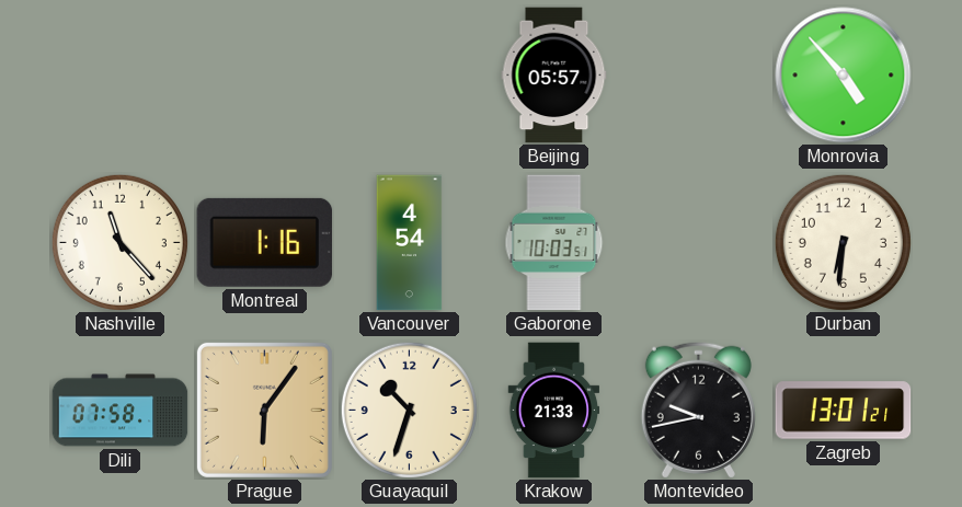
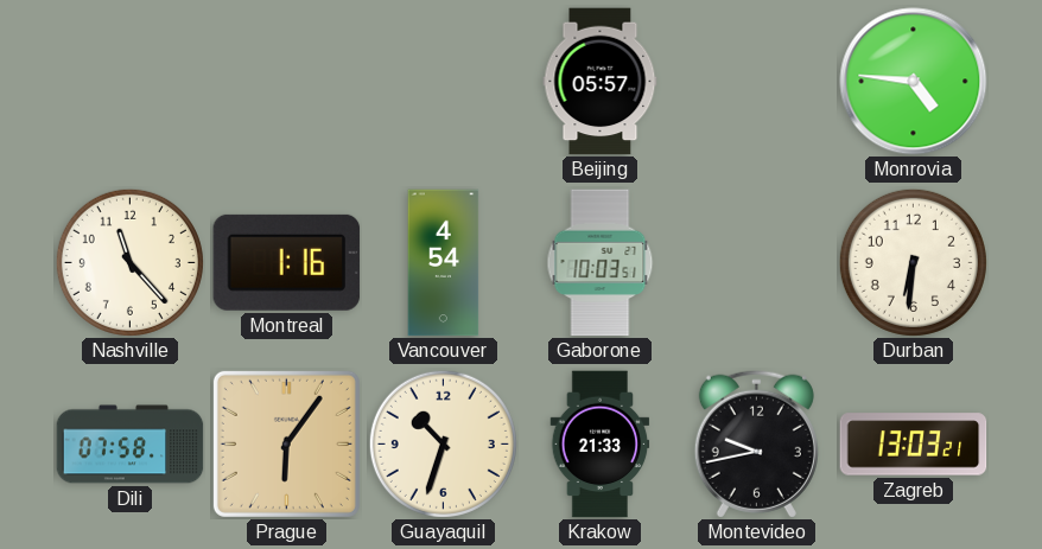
Monrovia: 4:53 -> 4:46 (914, 82)
Zagreb: 13:01 -> 13:03 (914, 445)
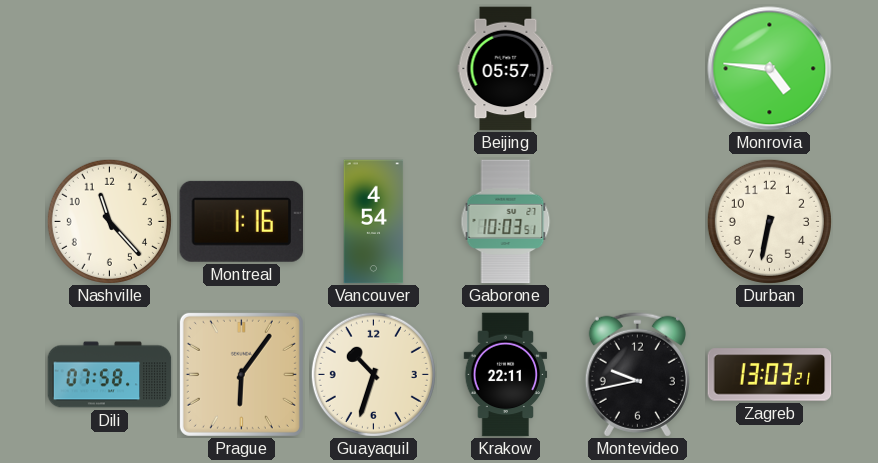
Durban: 6:31 -> 6:32 (769, 221)
Krakow: 21:33 -> 22:11 (506, 375)
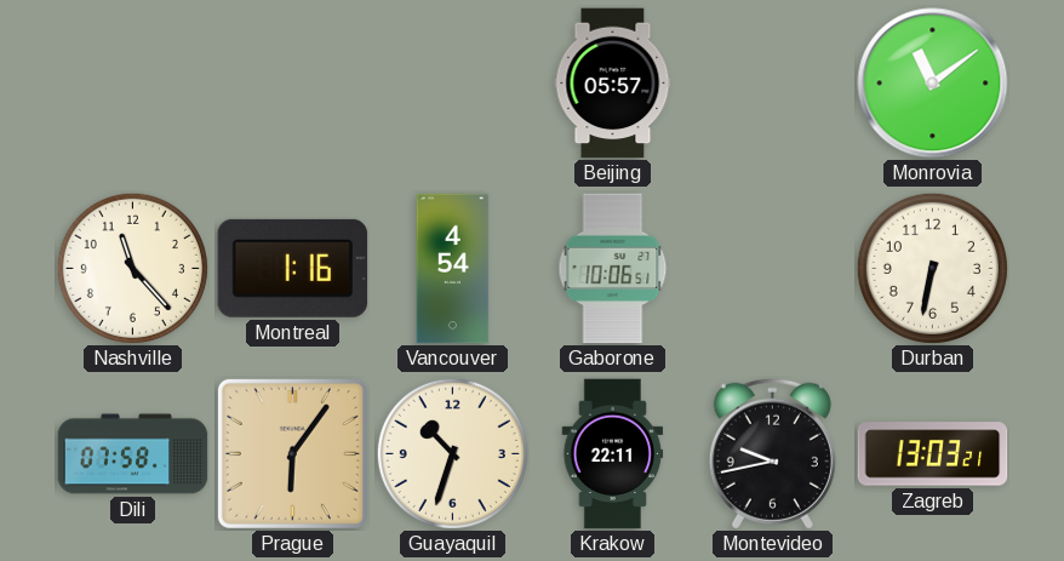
Monrovia: 4:46 -> 11:09 (933, 84)
Gaborone: 10:03 -> 10:06 (613, 269)
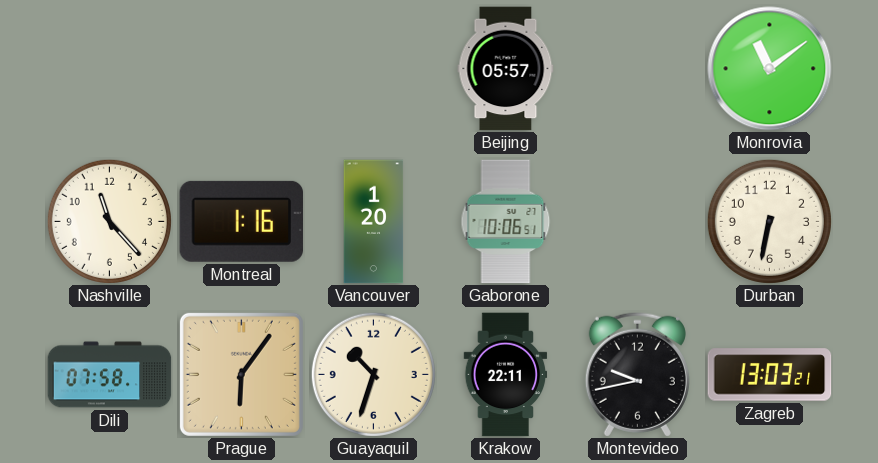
Vancouver: 4:54 -> 1:20 (374, 222)
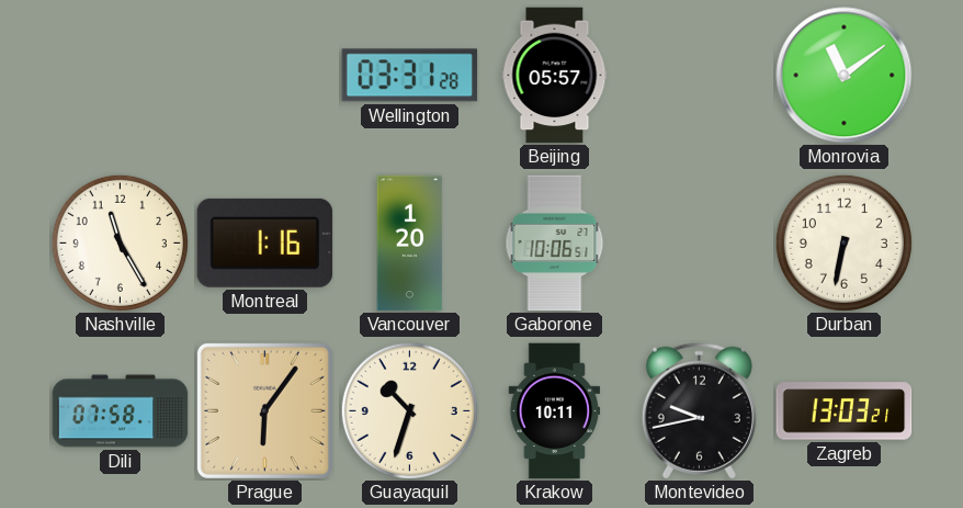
Wellington: none -> 03:31 (410, 76)
Nashville: 11:23 -> 11:25 (120, 242)
Krakow: 22:11 -> 10:11 (555, 411)
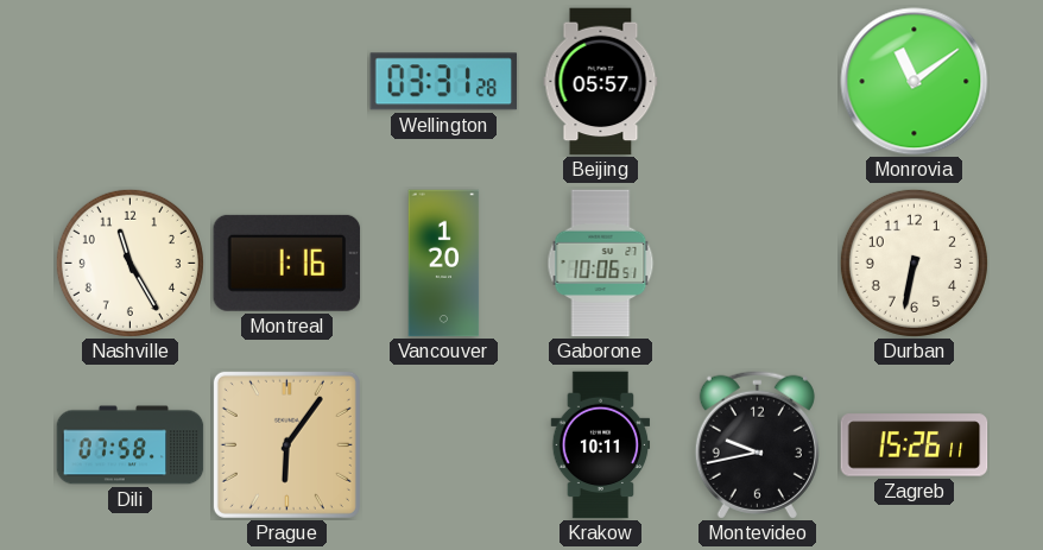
Guayaquil: 10:33 -> none (409, 410)
Zagreb: 13:03 -> 15:26 (915, 445)
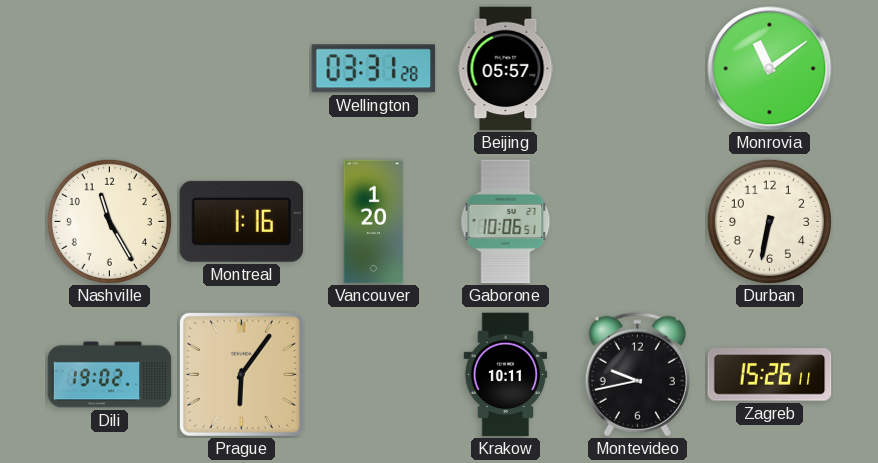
Dili: 07:58 -> 19:02 (110, 375)
